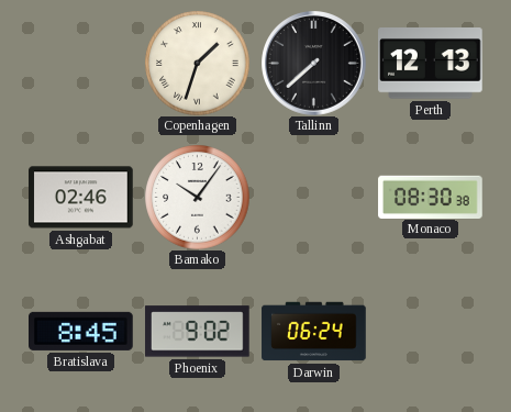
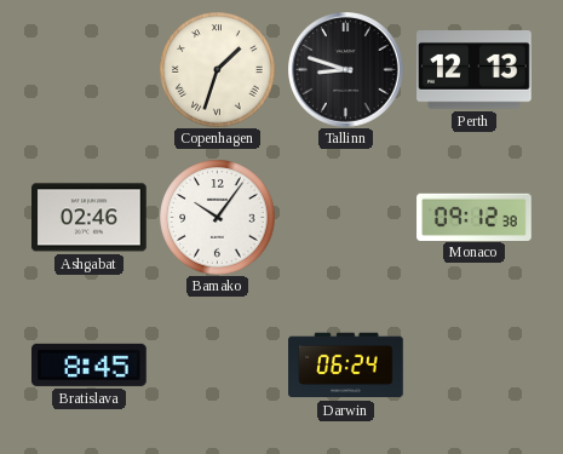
Tallinn: 7:38 -> 8:48 (346, 70)
Monaco: 08:30 -> 09:12 (475, 217)
Phoenix: 9:02 -> none (198, 332)
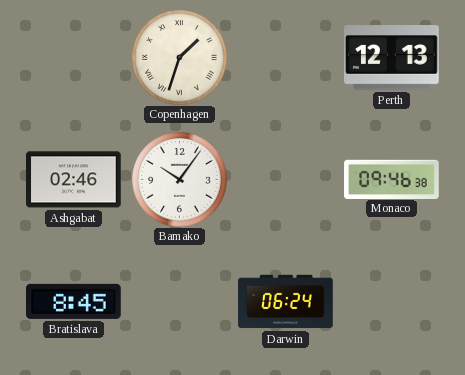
Tallinn: 8:48 -> none (346, 70)
Monaco: 09:12 -> 09:46 (392, 179)
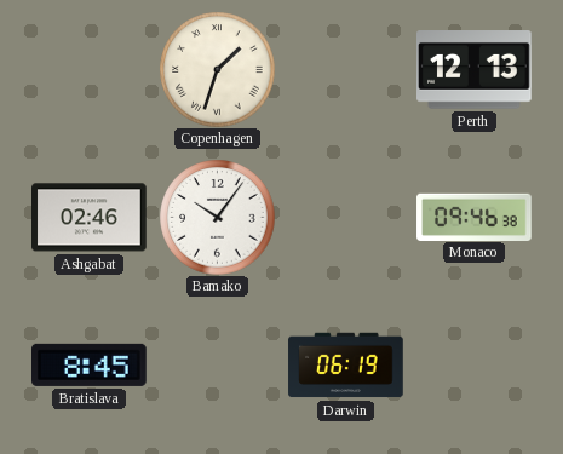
Darwin: 06:24 -> 06:19 (346, 366)
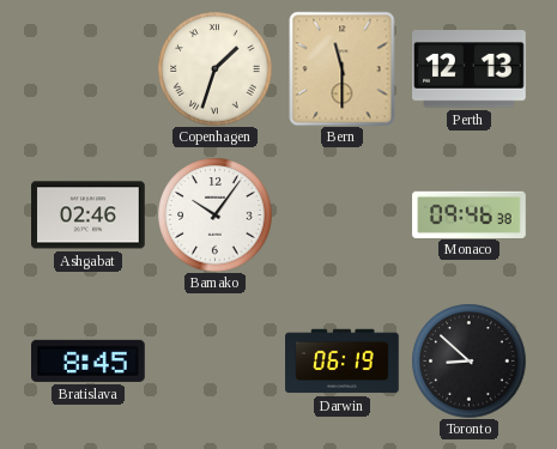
Bern: none -> 11:30 (343, 68)
Toronto: none -> 8:52 (468, 360)
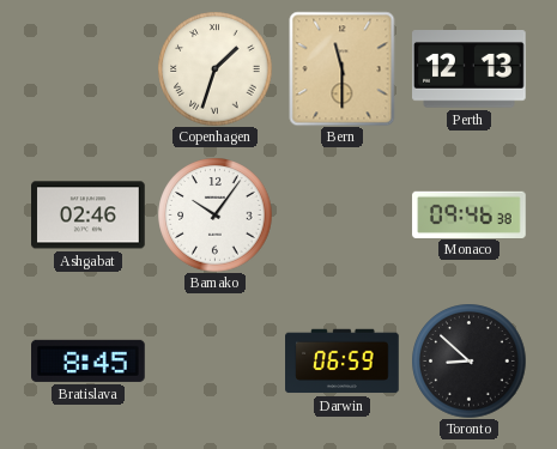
Darwin: 06:19 -> 06:59 (343, 362)
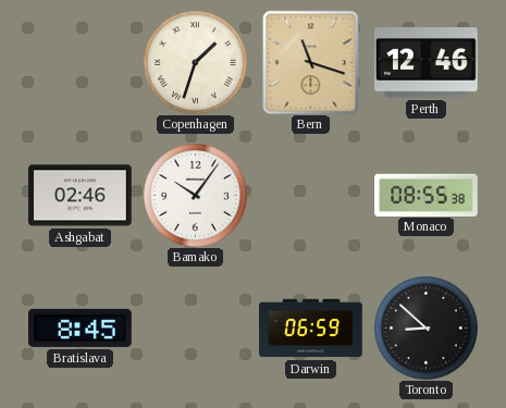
Bern: 11:30 -> 11:18 (311, 62)
Perth: 12:13 -> 12:46 (427, 63)
Monaco: 09:46 -> 08:55 (427, 195)
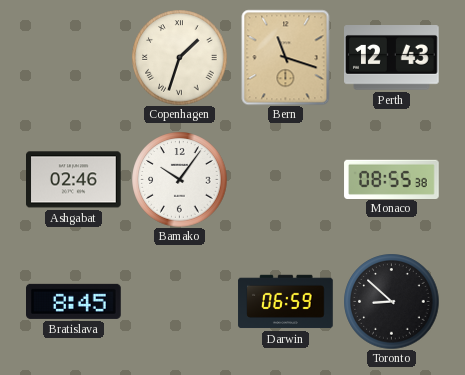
Perth: 12:46 -> 12:43 (392, 58)
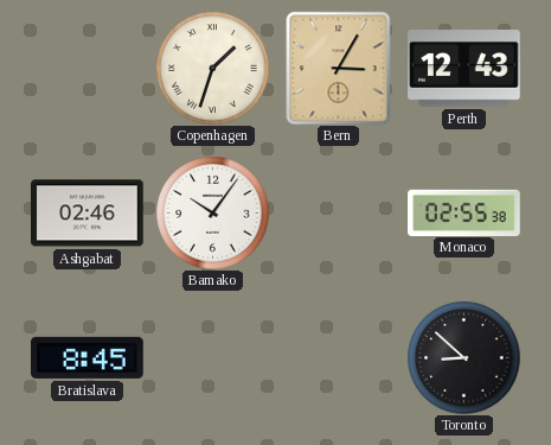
Bern: 11:18 -> 3:05 (339, 68)
Monaco: 08:55 -> 02:55 (464, 212)
Darwin: 06:59 -> none (286, 302)
